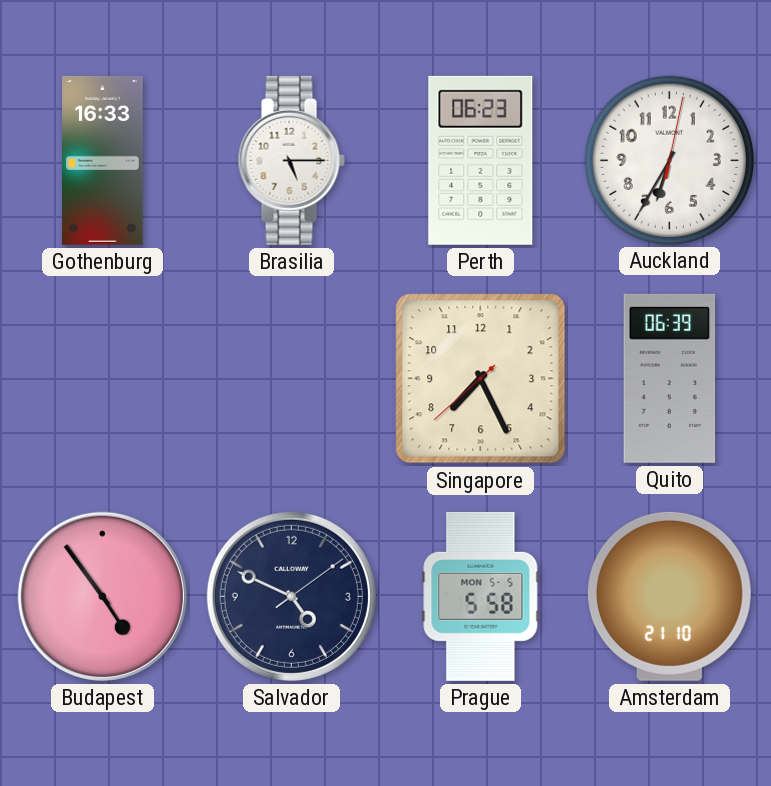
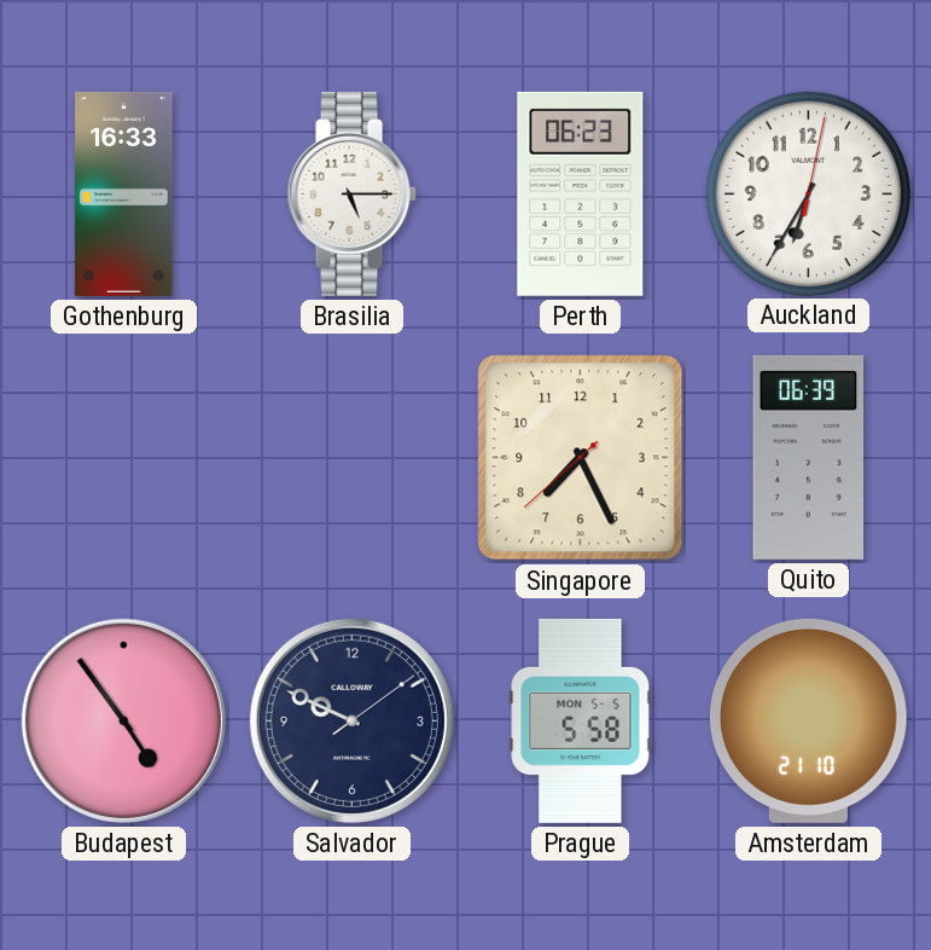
Salvador: 4:49 -> 9:49 (351, 720)
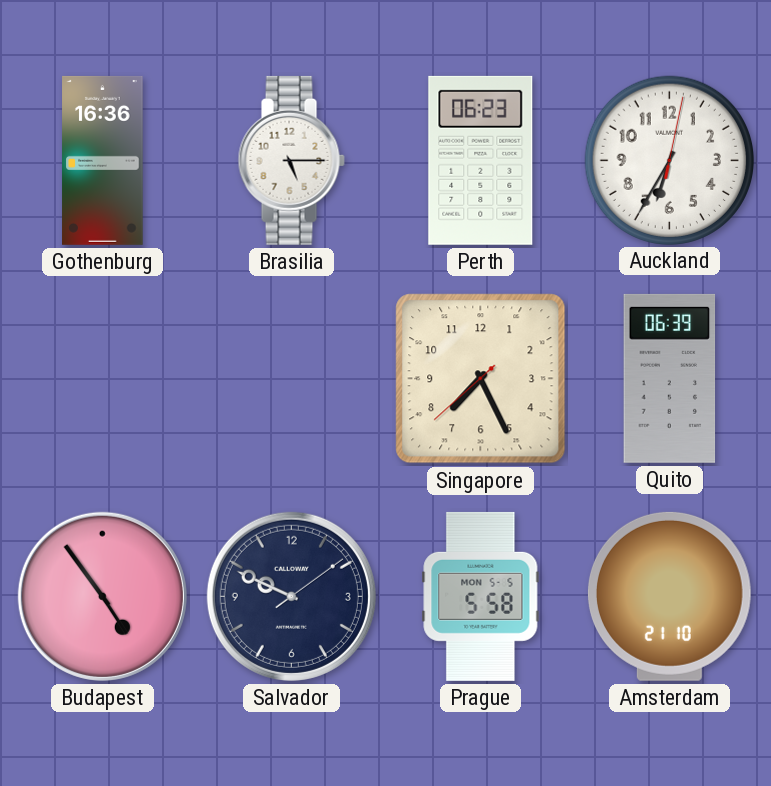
Gothenburg: 16:33 -> 16:36 (103, 160)
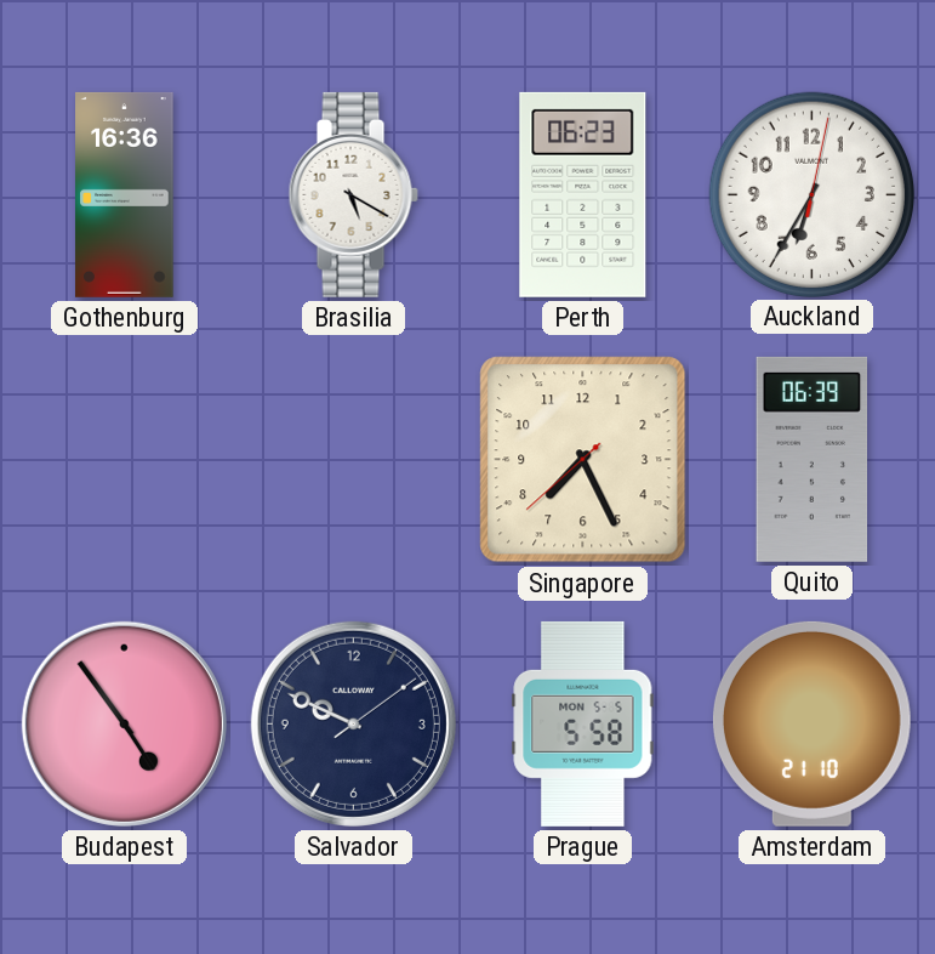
Brasilia: 5:15 -> 5:20 (353, 194)
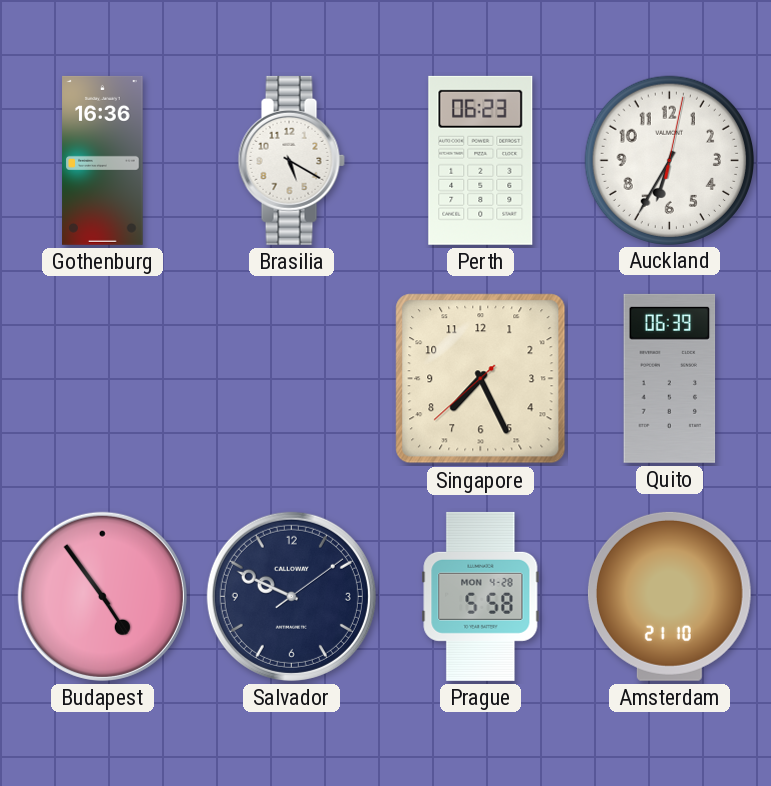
Prague date: MON 5-5 -> MON 4-28 (481, 596)
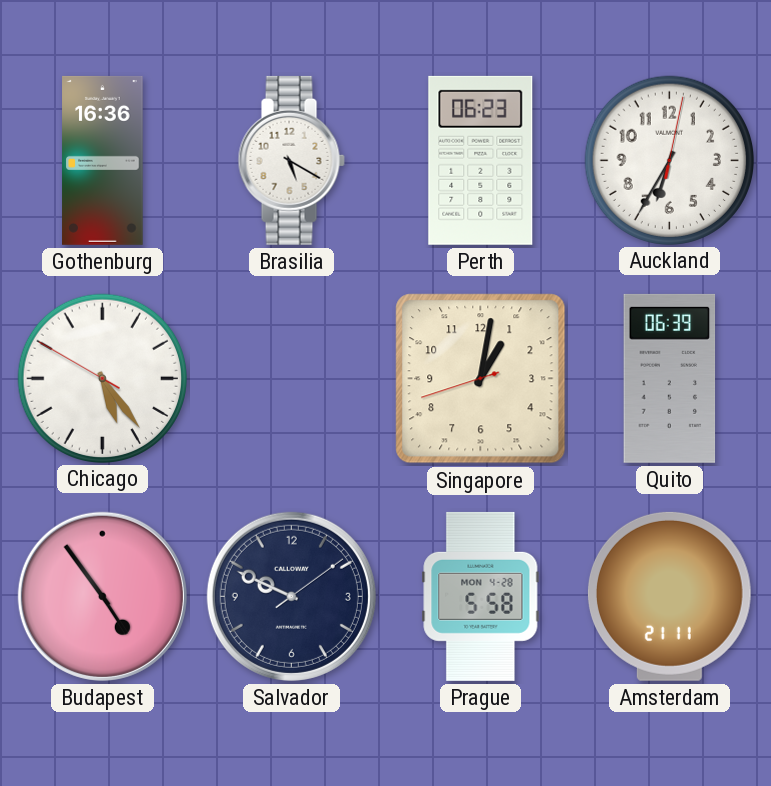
Chicago: none -> 5:23 (102, 378)
Singapore: 7:25 -> 1:01 (481, 379)
Amsterdam: 21:10 -> 21:11 (669, 596)
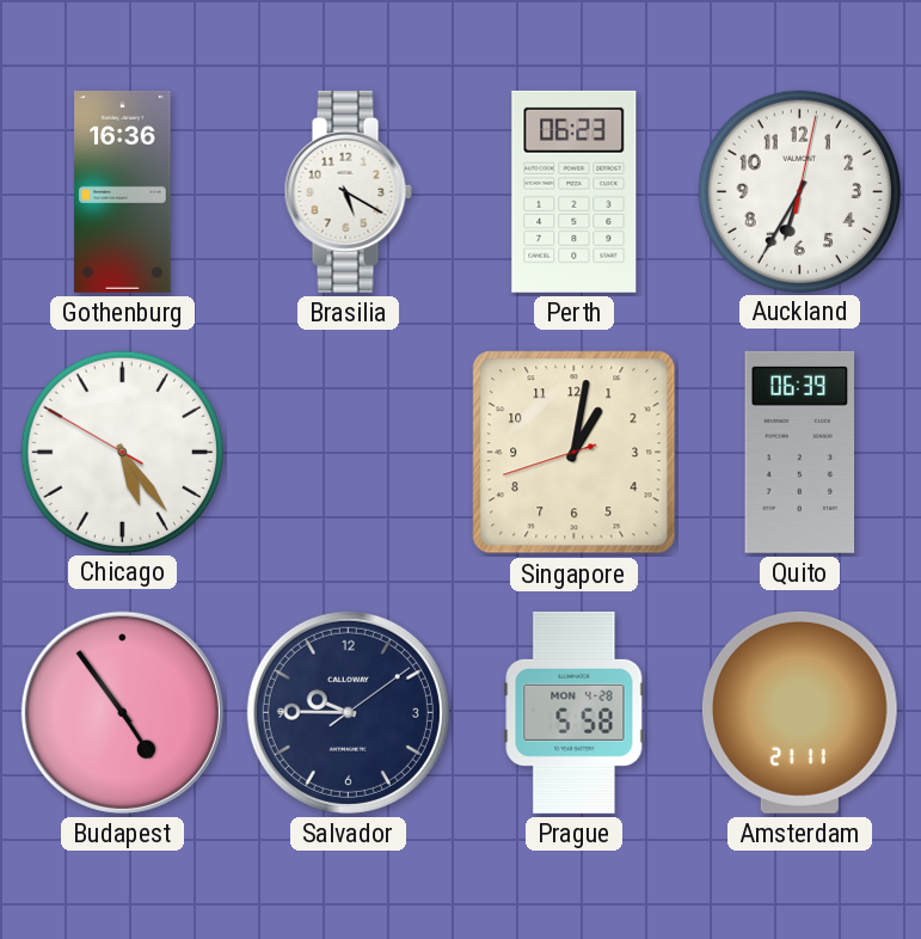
Salvador: 9:49 -> 9:45 (348, 712)
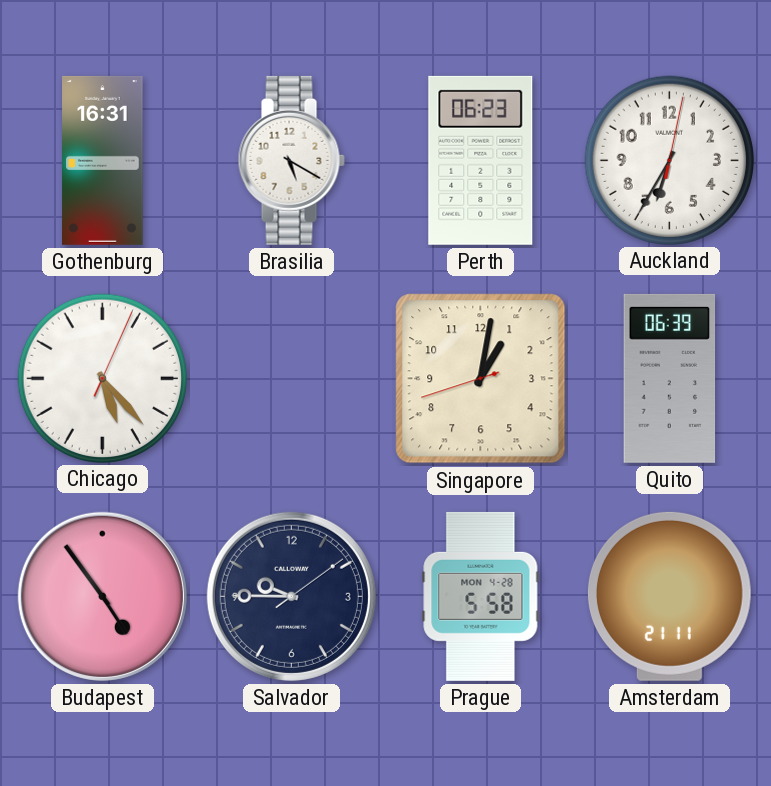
Gothenburg: 16:36 -> 16:31 (103, 160)
Chicago: 5:23:50 -> 5:23:04 (102, 378)
